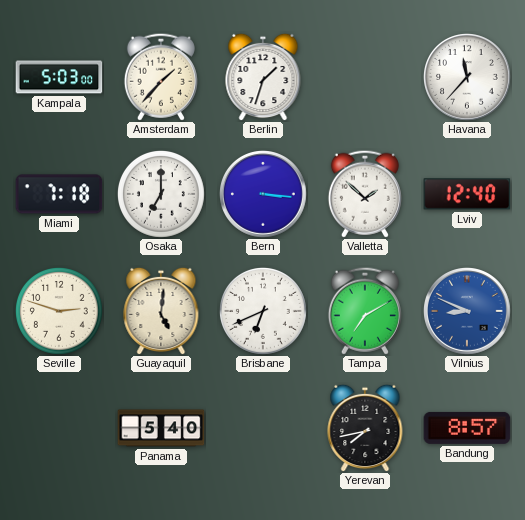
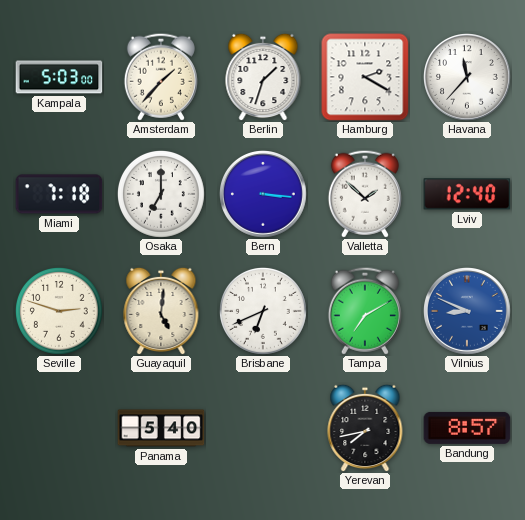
Hamburg: none -> 2:20 (365, 77)
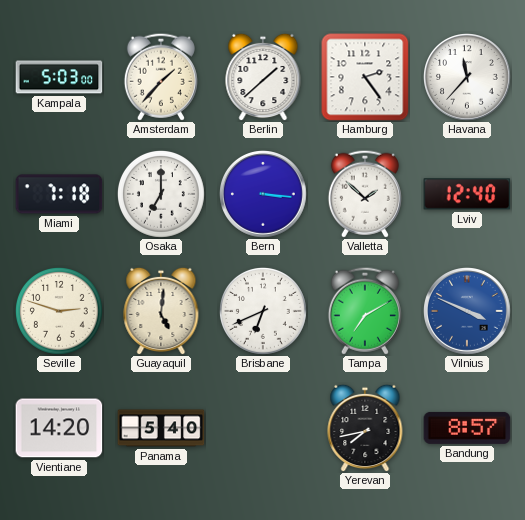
Berlin: 1:33 -> 1:38 (263, 77)
Hamburg: 2:20 -> 2:24 (365, 77)
Vilnius: 8:49 -> 3:49 (468, 312)
Vientiane: none -> 14:20 (59, 428)
